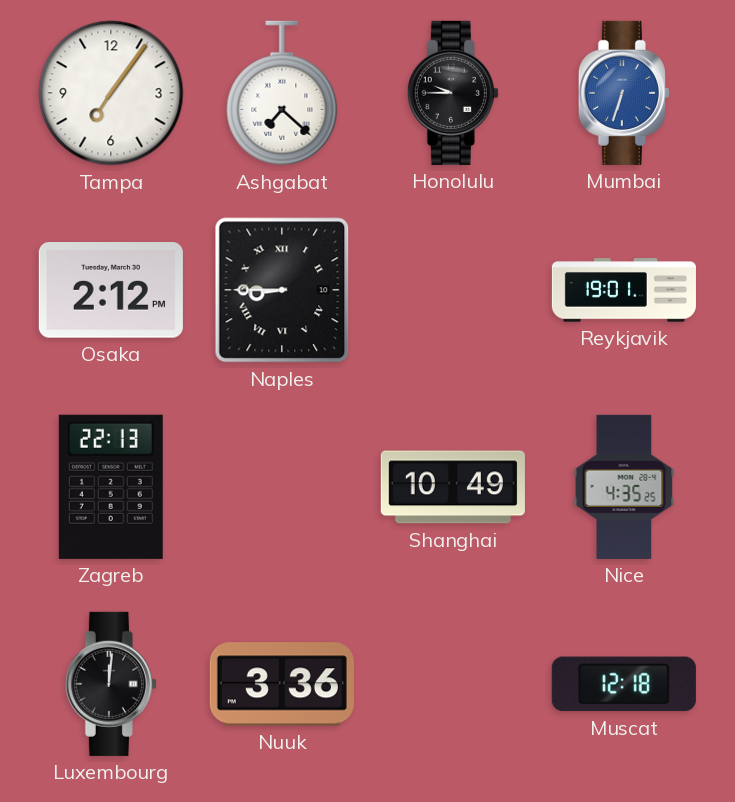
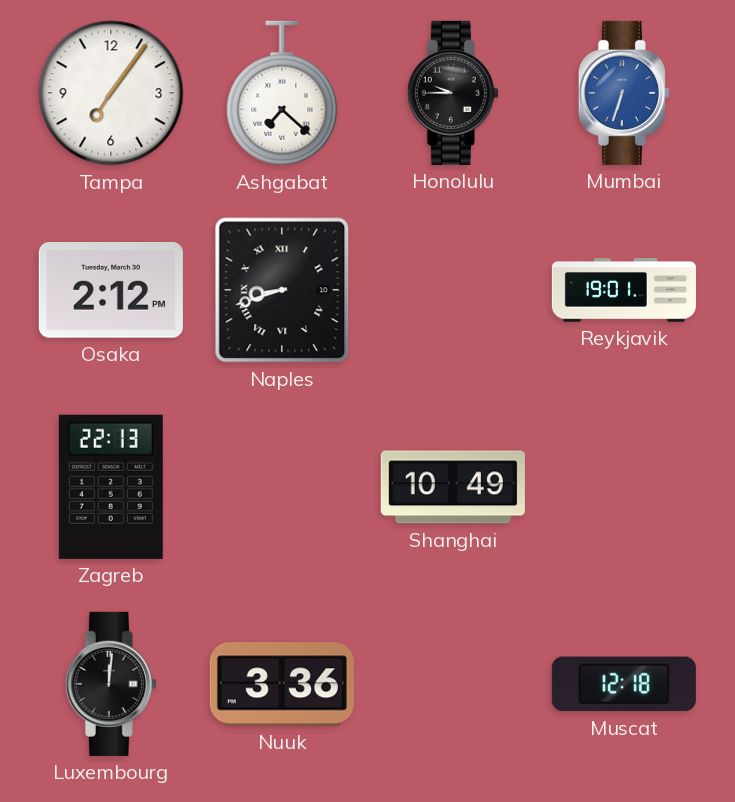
Naples: 8:45 -> 8:42 (282, 290)
Nice: 4:35 -> none (624, 487)
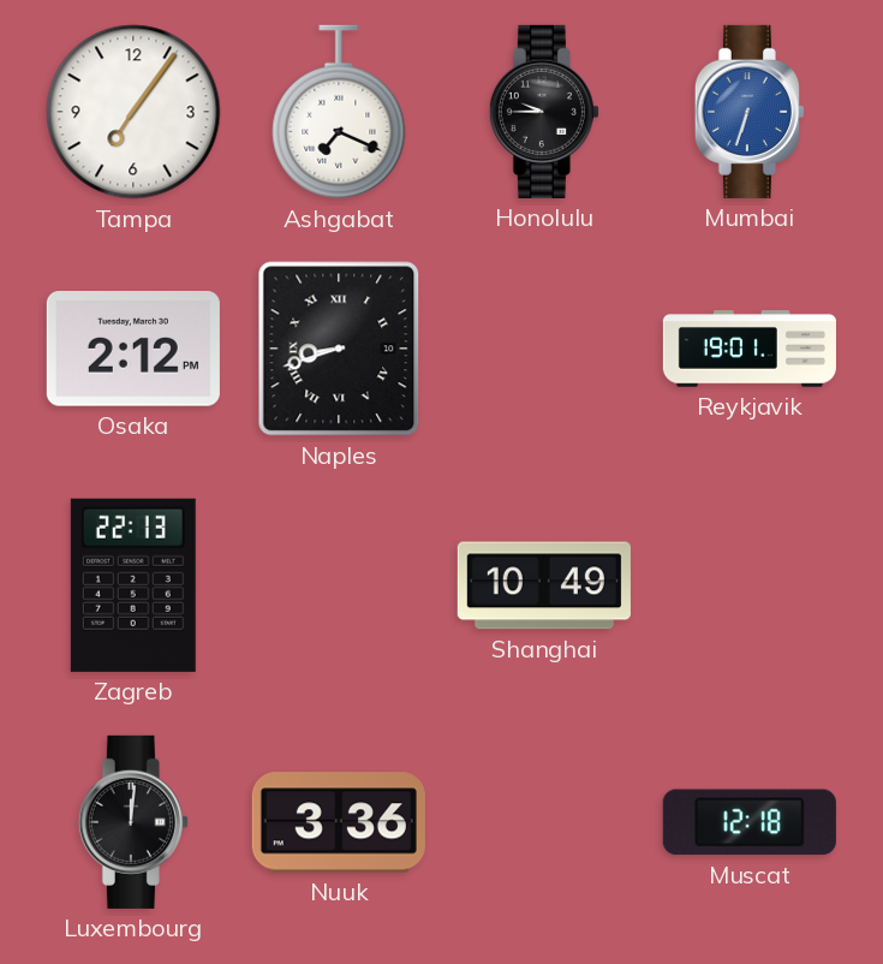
Ashgabat: 7:22 -> 7:19 (339, 112)
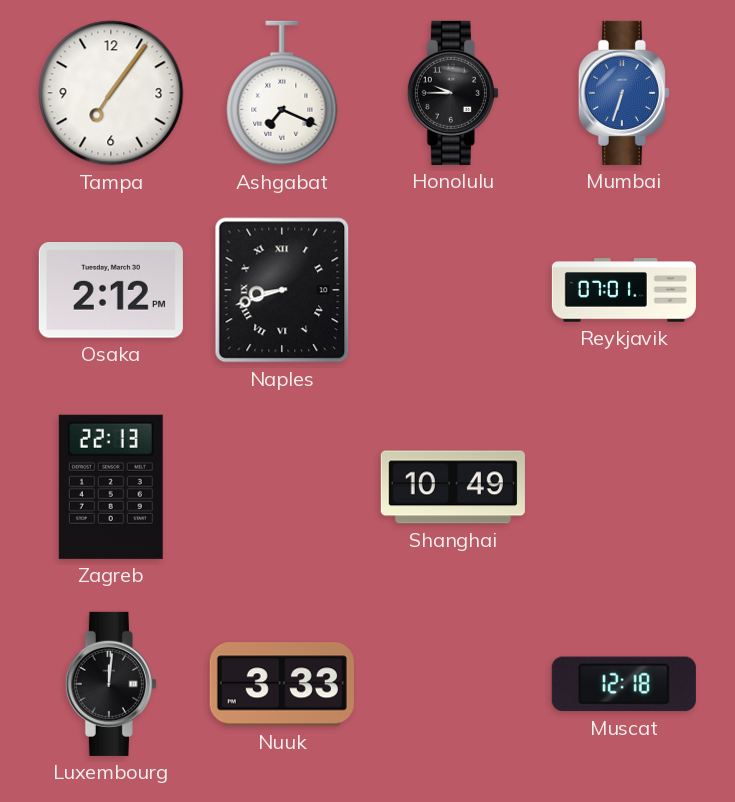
Reykjavik: 19:01 -> 07:01 (624, 290)
Nuuk: 3:36 -> 3:33 (282, 684)
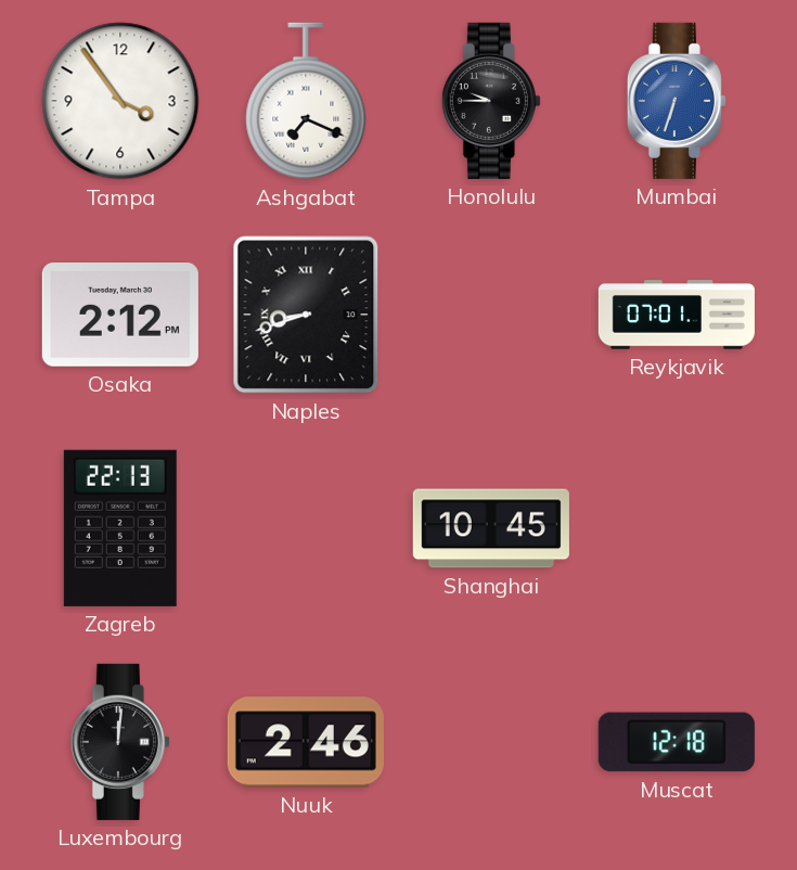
Tampa: 7:06 -> 3:54 (120, 101)
Shanghai: 10:49 -> 10:45 (491, 528)
Nuuk: 3:33 -> 2:46 (306, 742)
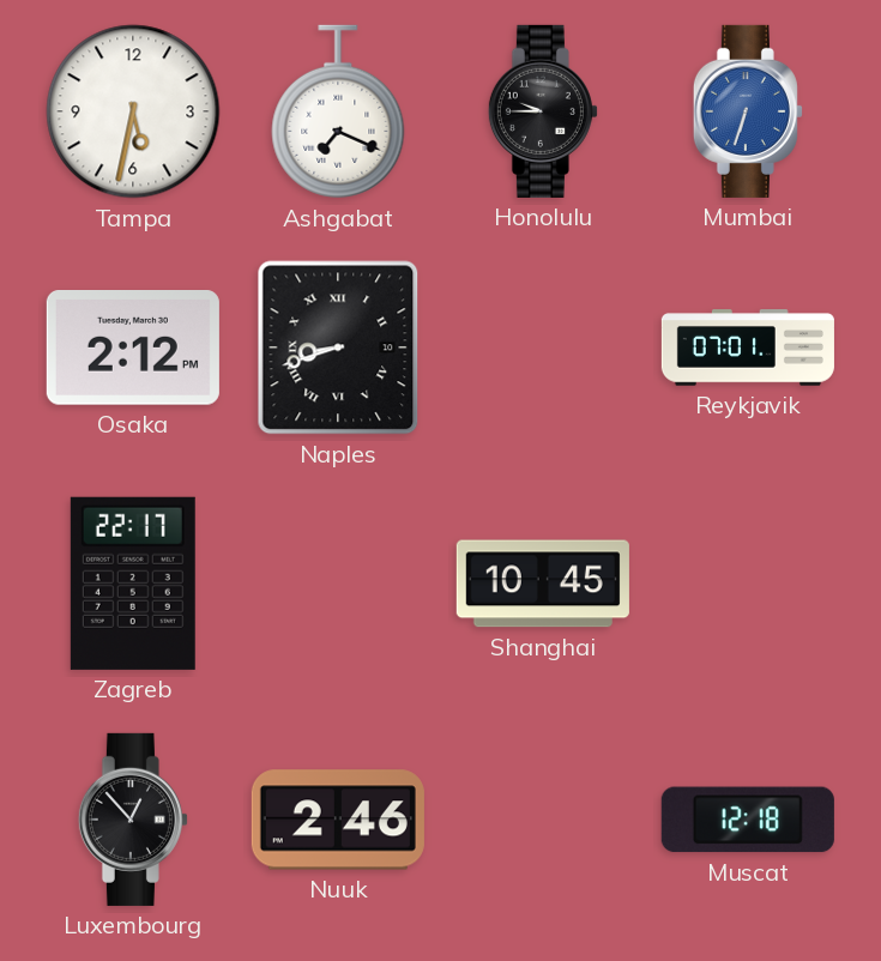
Tampa: 3:54 -> 5:32 (133, 111)
Zagreb: 22:13 -> 22:17 (133, 584)
Luxembourg: 12:01 -> 12:53 (133, 820)
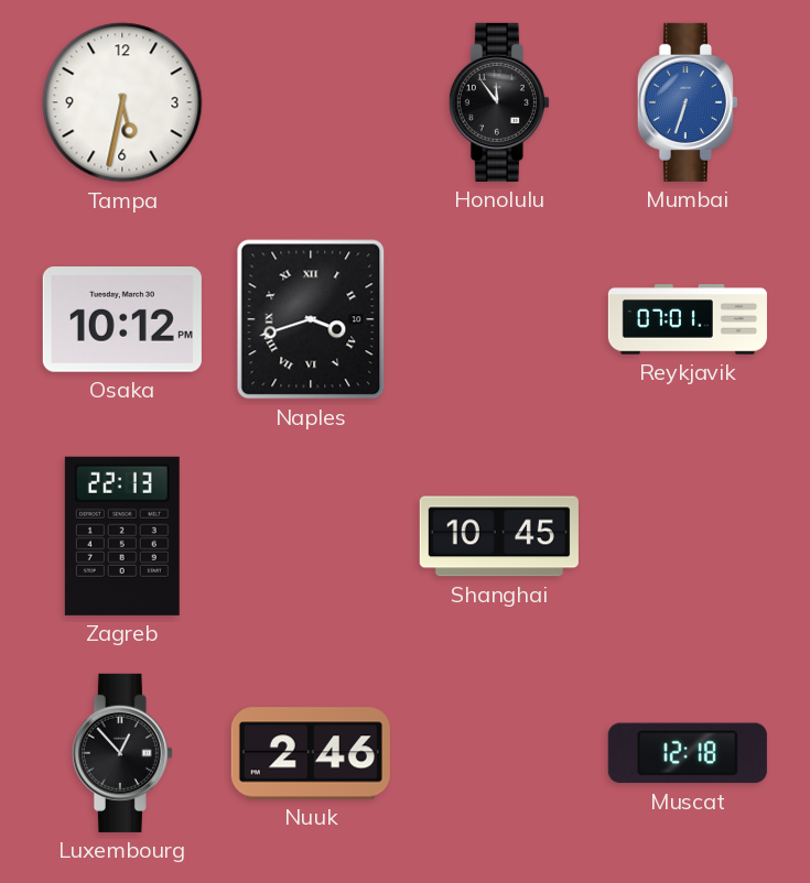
Ashgabat: 7:19 -> none (338, 111)
Honolulu: 9:45 -> 11:54 (499, 102)
Osaka: 2:12 -> 10:12 (122, 319)
Naples: 8:42 -> 3:42 (311, 319)
Zagreb: 22:17 -> 22:13 (122, 536)
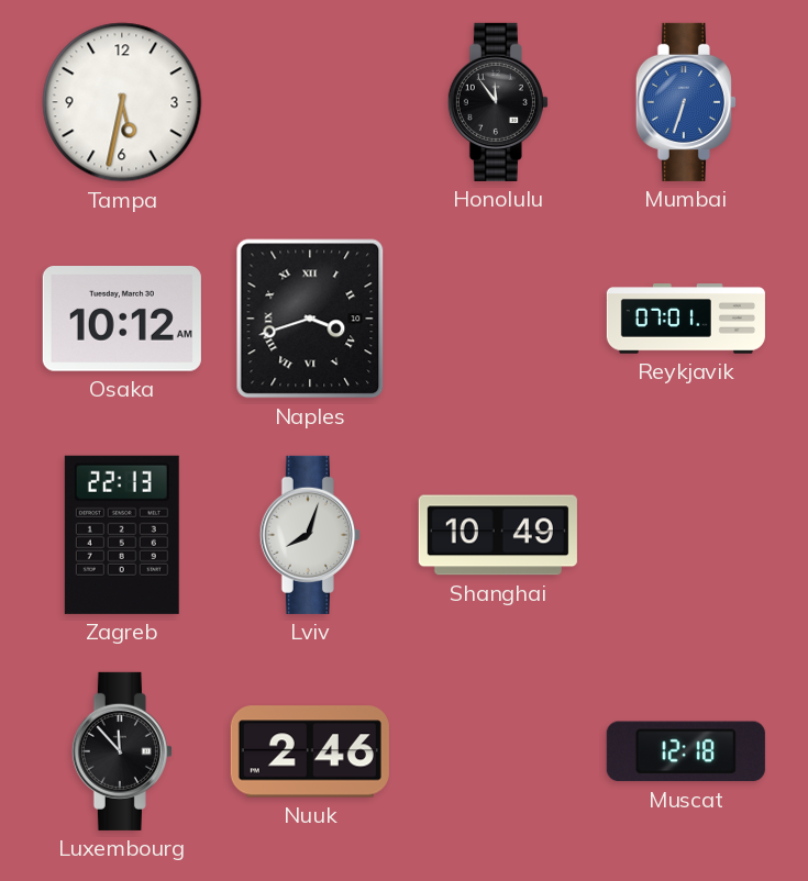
Osaka: 10:12 PM -> 10:12 AM (122, 319)
Lviv: none -> 8:03 (310, 535)
Shanghai: 10:45 -> 10:49 (498, 535)
Luxembourg: 12:53 -> 11:53 (122, 751)
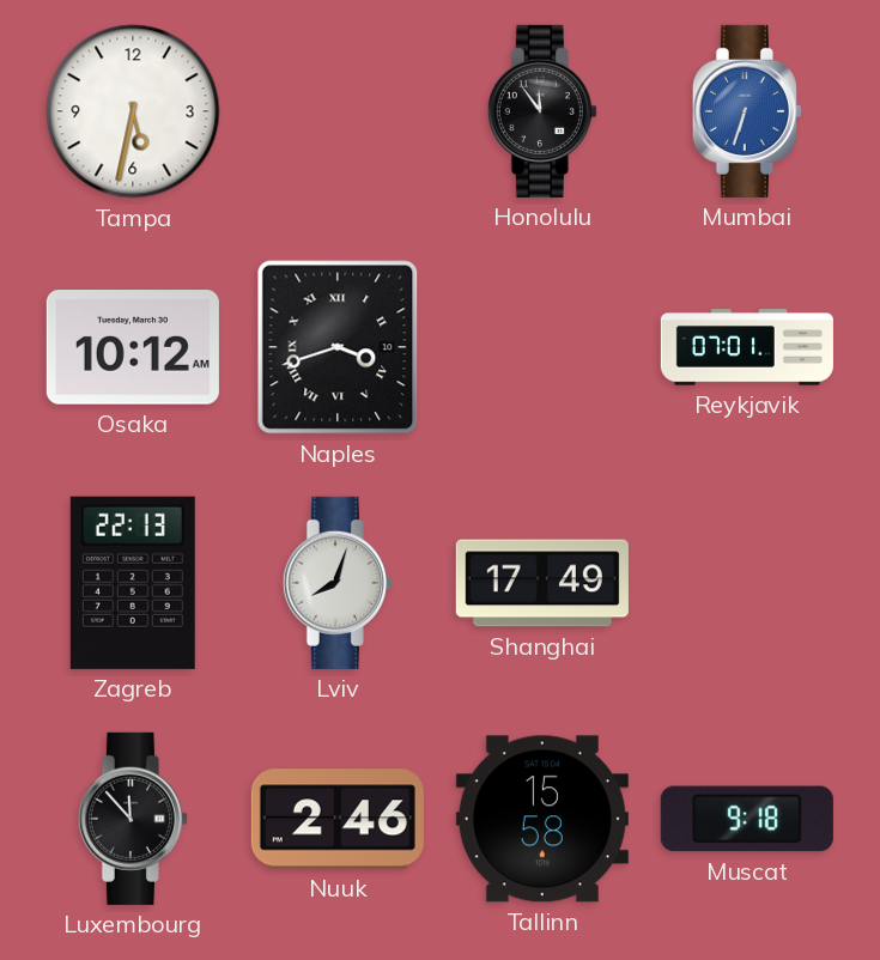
Shanghai: 10:49 -> 17:49 (542, 583)
Tallinn: none -> 15:58 (542, 819)
Muscat: 12:18 -> 9:18 (747, 819)
